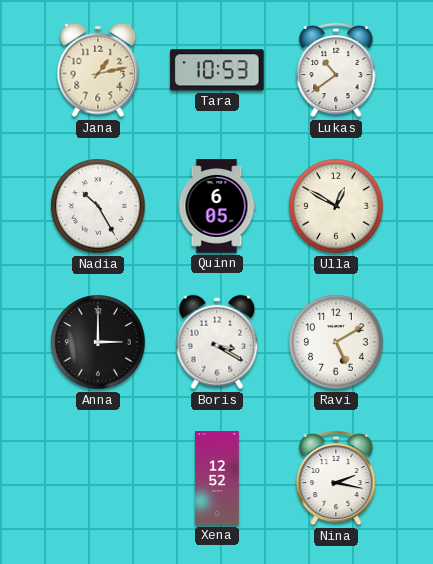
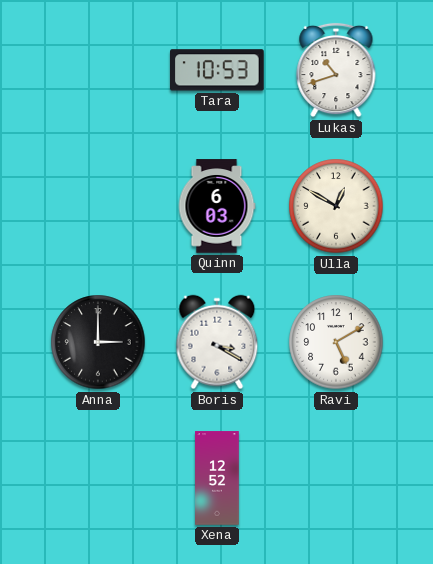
Jana: 1:13 -> none (98, 70)
Lukas: 10:39 -> 10:42 (336, 70)
Nadia: 10:25 -> none (98, 206)
Quinn: 6:05 -> 6:03 (217, 206)
Nina: 2:17 -> none (336, 478)
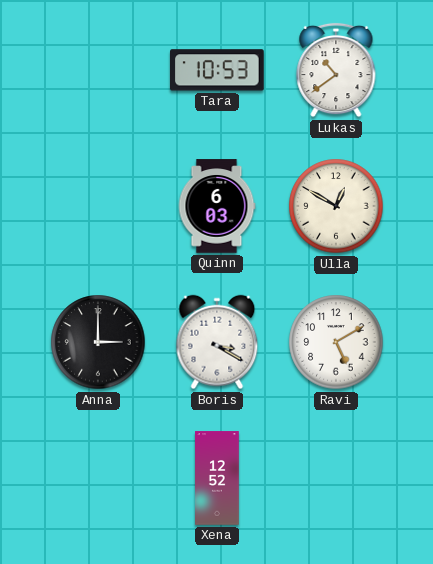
Lukas: 10:42 -> 10:39 (336, 70)
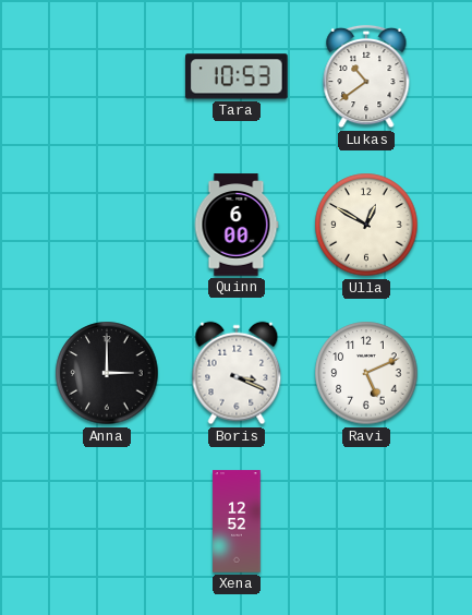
Quinn: 6:03 -> 6:00 (237, 225)
Boris: 3:20 -> 3:19 (237, 373)
Ravi: 5:10 -> 5:11 (366, 373)
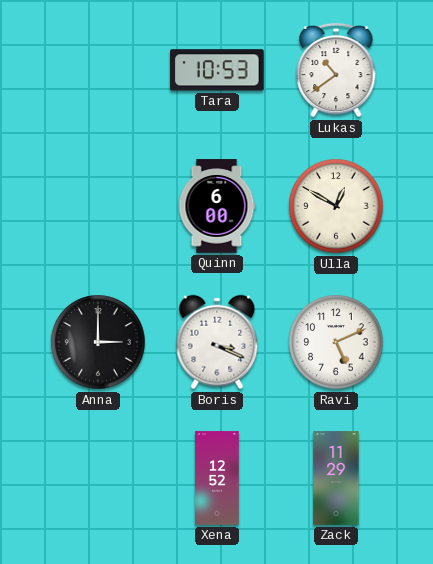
Zack: none -> 11:29 (336, 478)
